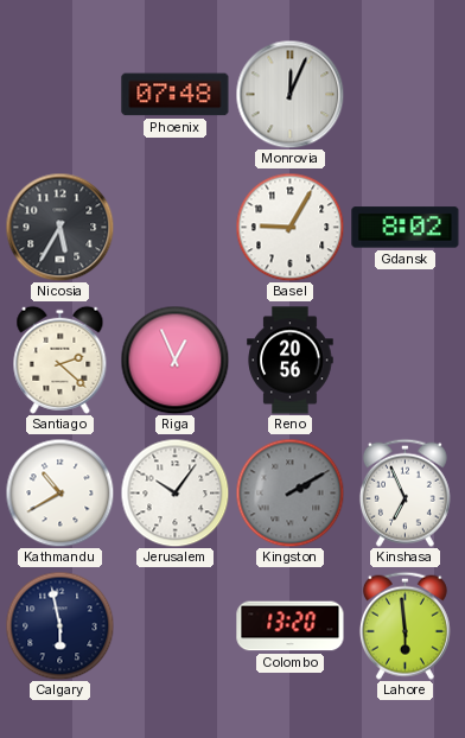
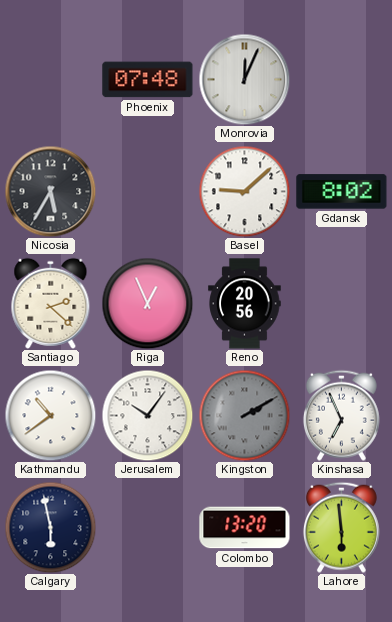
Basel: 9:05 -> 9:08 (244, 191)
Kathmandu: 10:40 -> 10:39 (50, 415)
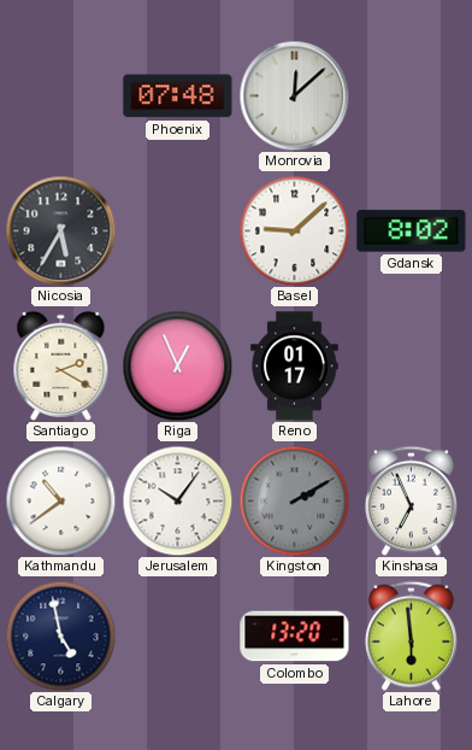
Monrovia: 12:04 -> 12:08 (294, 95)
Santiago: 2:22 -> 2:20 (61, 365)
Reno: 20:56 -> 01:17 (295, 367)
Calgary: 5:58 -> 4:58 (60, 635)
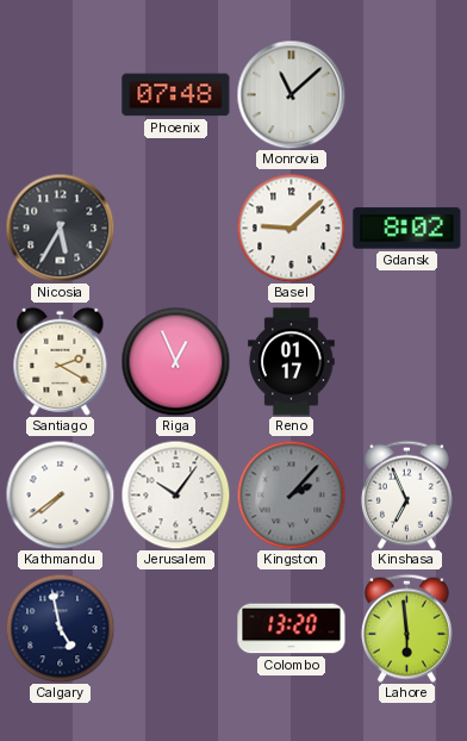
Monrovia: 12:08 -> 11:08 (291, 94)
Kathmandu: 10:39 -> 7:39 (60, 494)
Kingston: 2:10 -> 2:07 (291, 494)
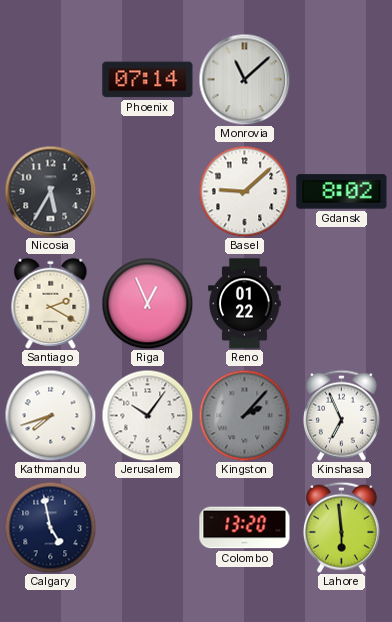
Phoenix: 07:48 -> 07:14 (148, 80)
Reno: 01:17 -> 01:22 (245, 304)
Kathmandu: 7:39 -> 7:42 (50, 415)
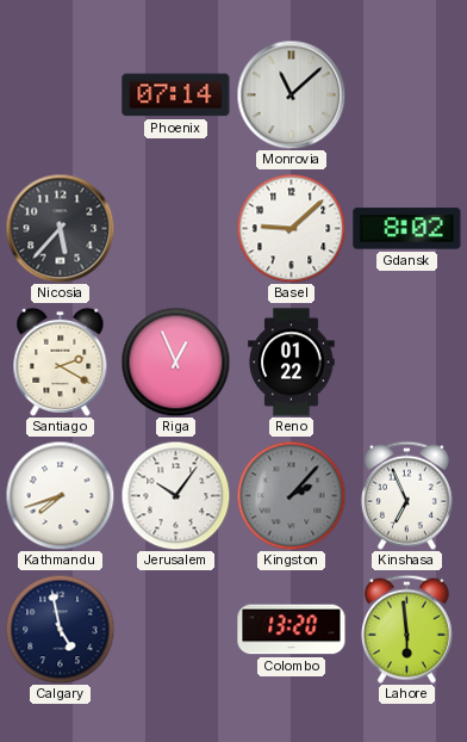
Nicosia: 5:35 -> 5:37 (60, 228)
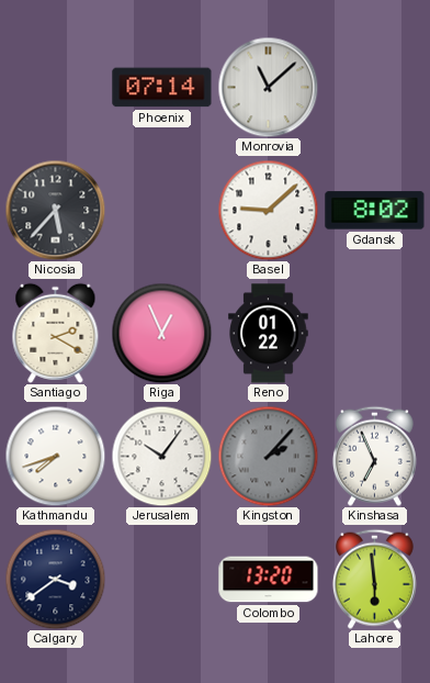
Calgary: 4:58 -> 3:39 (55, 579)
